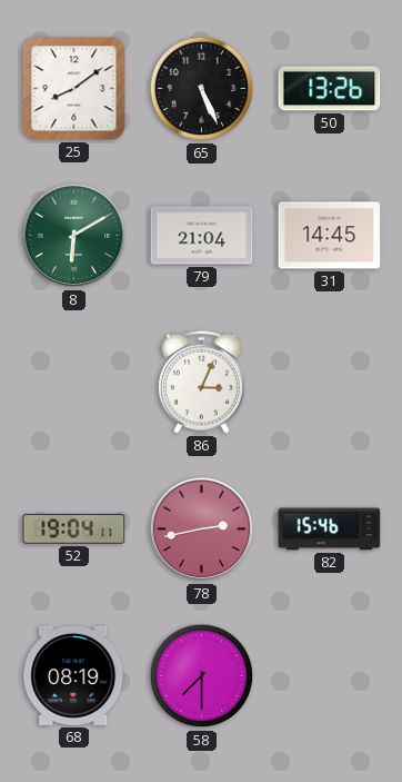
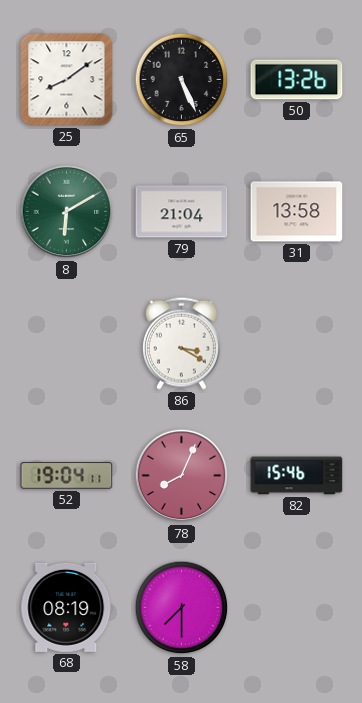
31: 14:45 -> 13:58 (297, 212)
86: 3:04 -> 3:20 (182, 343)
78: 2:43 -> 8:04 (182, 476)
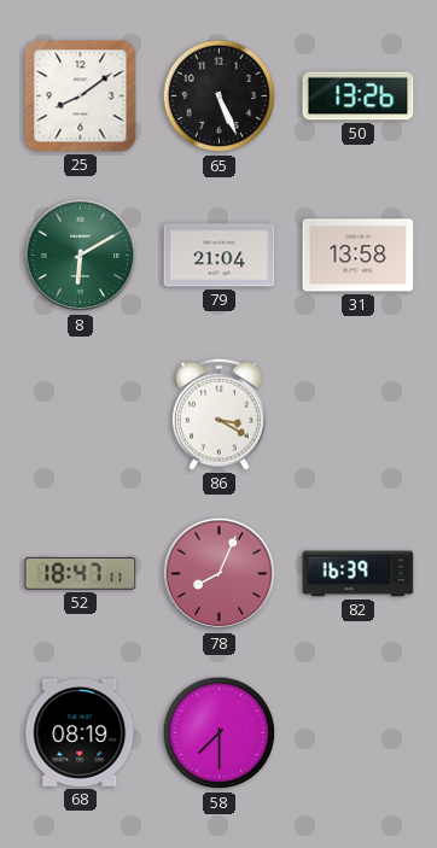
52: 19:04 -> 18:47 (81, 574)
82: 15:46 -> 16:39 (359, 574)
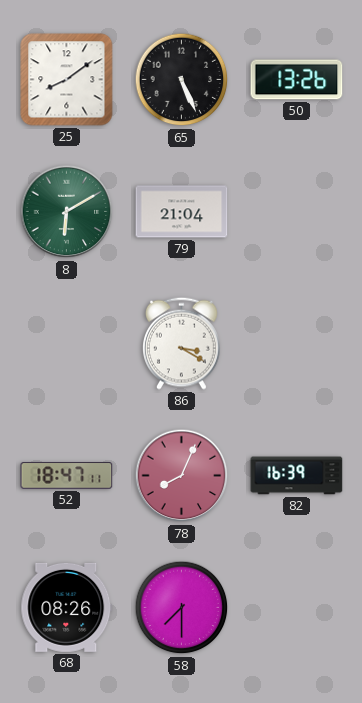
31: 13:58 -> none (359, 256)
68: 08:19 -> 08:26 (67, 607)
